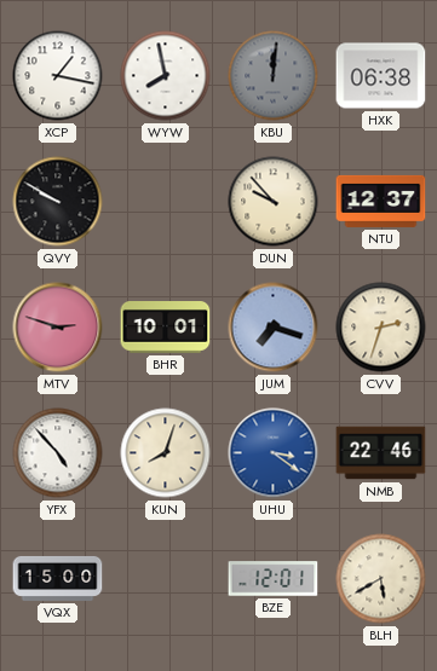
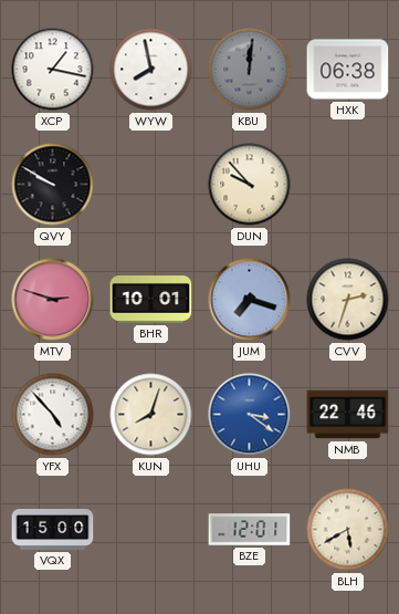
NTU: 12:37 -> none (381, 201)
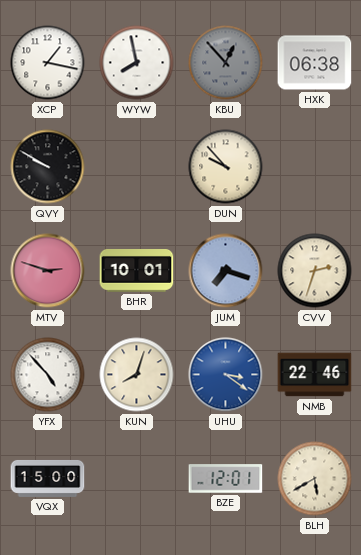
KBU: 12:01 -> 12:53 (226, 63)
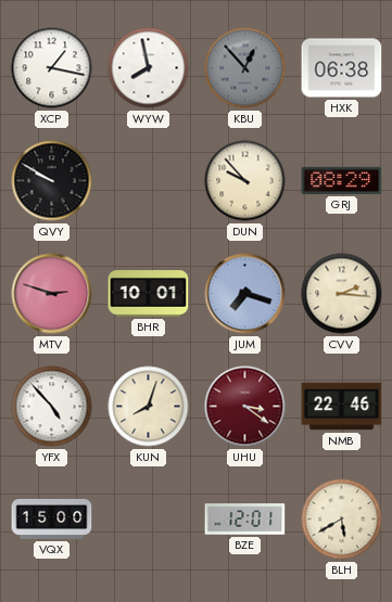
GRJ: none -> 08:29 (342, 180)
CVV: 2:33 -> 2:16 (342, 294)
UHU dial: blue -> burgundy (245, 407)
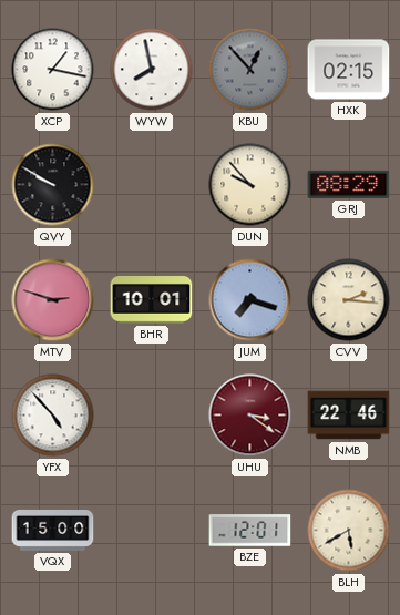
HXK: 06:38 -> 02:15 (349, 70)
KUN: 8:03 -> none (149, 407)
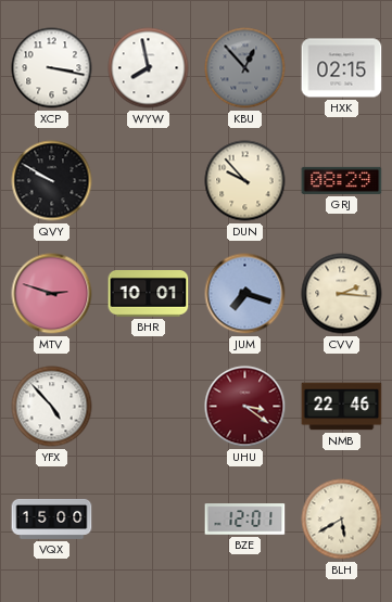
XCP: 1:17 -> 3:17 (52, 68)
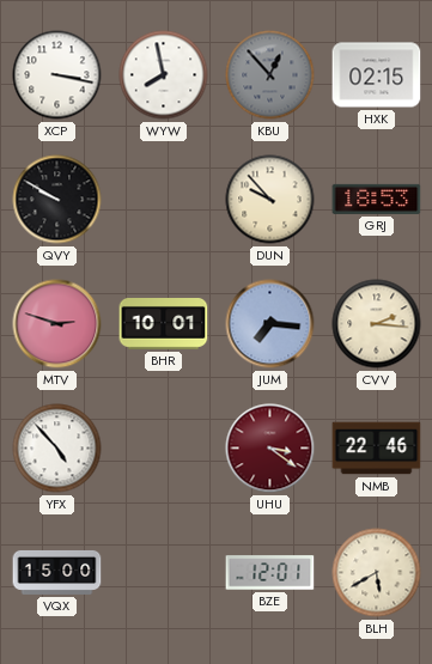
GRJ: 08:29 -> 18:53 (377, 199)
JUM: 7:18 -> 7:16 (270, 324)
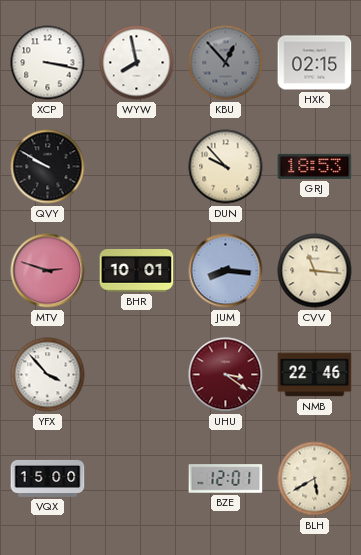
JUM: 7:16 -> 8:16 (226, 271)
CVV: 2:16 -> 11:16 (315, 271)
YFX: 4:53 -> 3:53 (48, 375)
